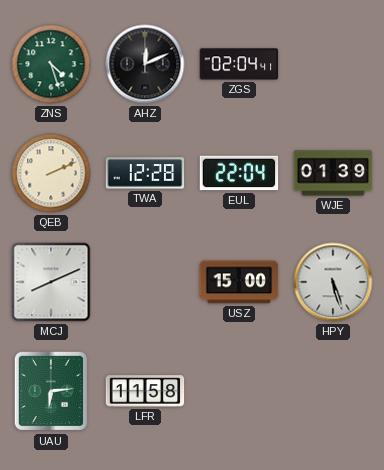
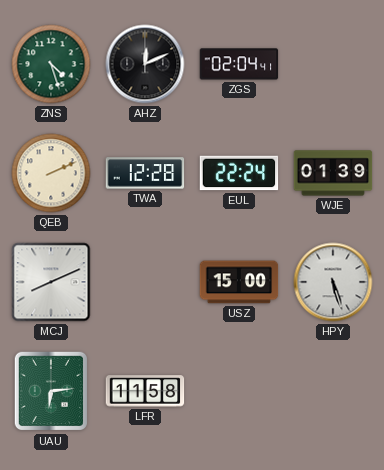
EUL: 22:04 -> 22:24 (239, 173)
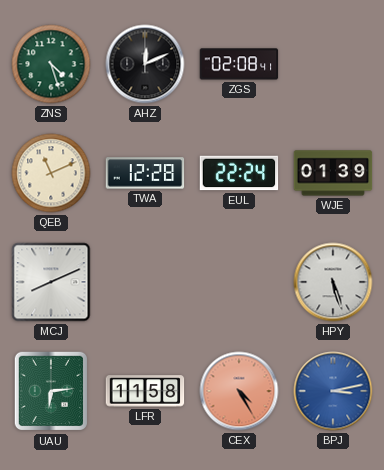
ZGS: 02:04 -> 02:08 (239, 64)
QEB: 2:11 -> 11:11 (51, 173)
USZ: 15:00 -> none (239, 282)
CEX: none -> 4:25 (239, 391)
BPJ: none -> 3:13 (333, 391)
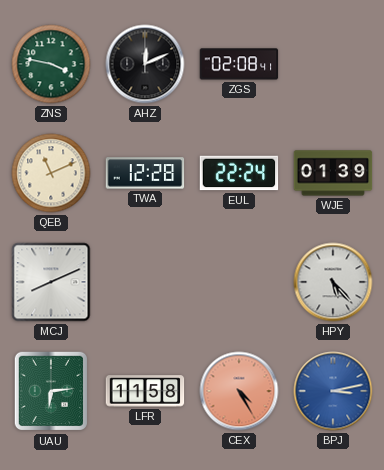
ZNS: 4:27 -> 3:47 (51, 64)
HPY: 5:27 -> 5:23 (333, 282)
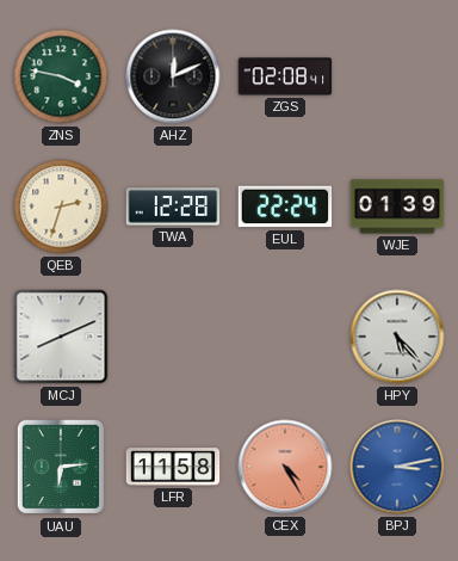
QEB: 11:11 -> 2:33 (61, 206)
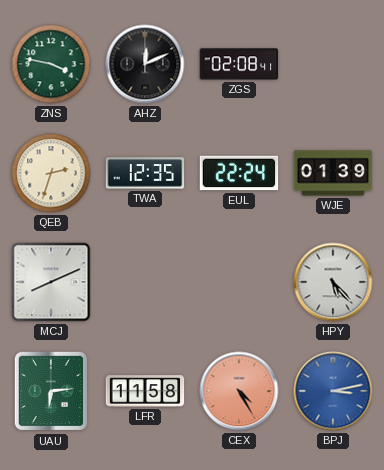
TWA: 12:28 -> 12:35 (145, 173)
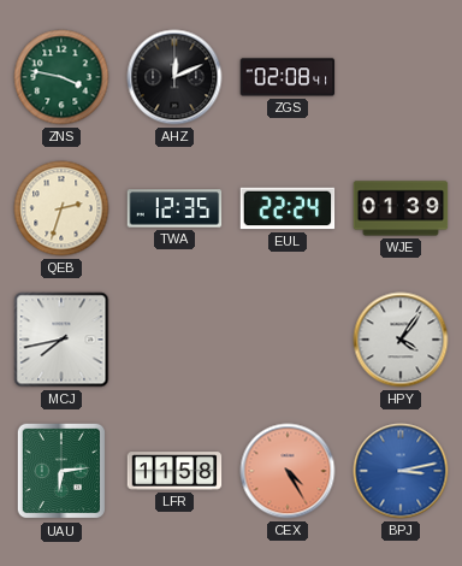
MCJ: 8:11 -> 7:43 (61, 340)
HPY: 5:23 -> 4:06 (401, 340)
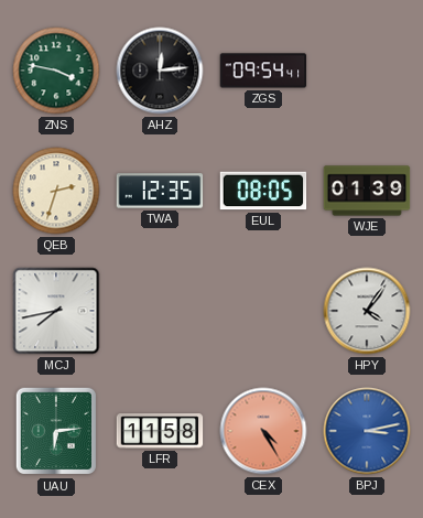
AHZ: 12:11 -> 12:14 (160, 71)
ZGS: 02:08 -> 09:54 (263, 71)
EUL: 22:24 -> 08:05 (263, 191)
